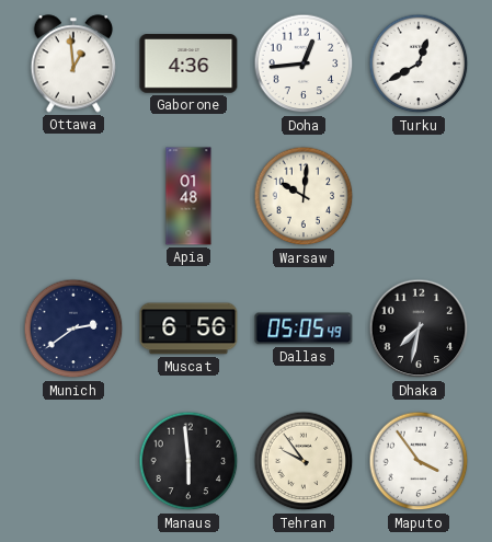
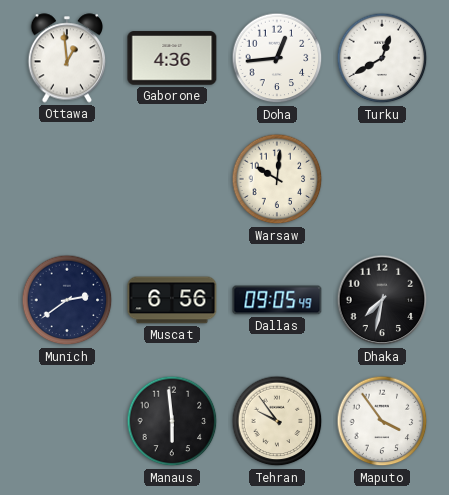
Apia: 01:48 -> none (188, 196)
Dallas: 05:05 -> 09:05 (277, 300)
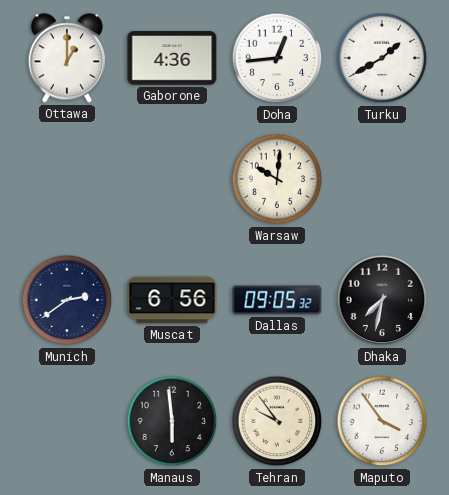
Ottawa: 12:59 -> 1:00 (67, 58)
Turku: 12:40 -> 1:40 (382, 58)
Dallas: 09:05:49 -> 09:05:32 (277, 300)
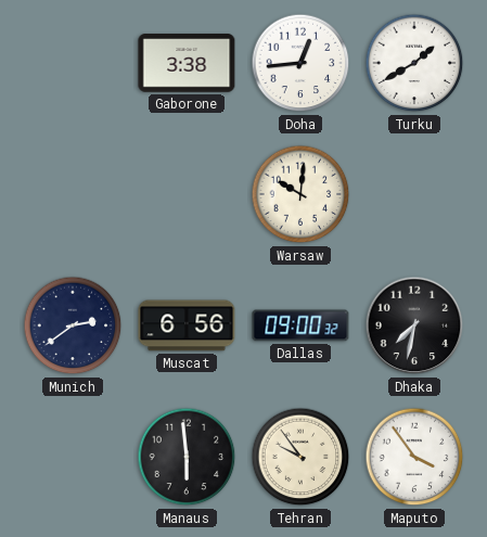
Ottawa: 1:00 -> none (67, 58)
Gaborone: 4:36 -> 3:38 (187, 63)
Dallas: 09:05 -> 09:00 (300, 325)
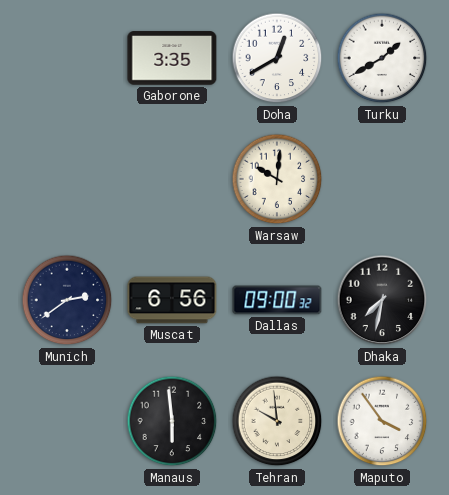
Gaborone: 3:38 -> 3:35 (172, 58)
Doha: 12:44 -> 12:40 (277, 58)
Tehran: 9:54 -> 9:59 (277, 421)
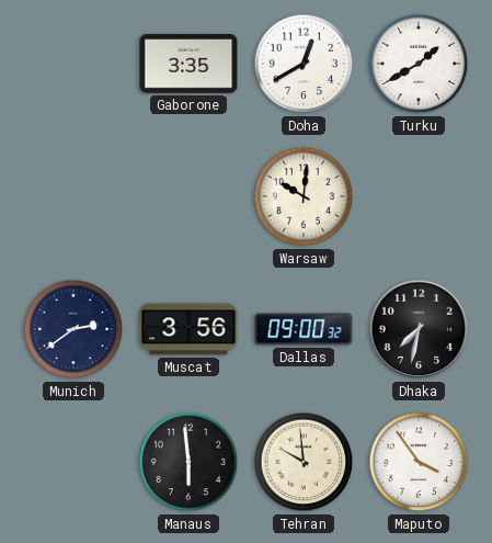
Muscat: 6:56 -> 3:56 (188, 329)
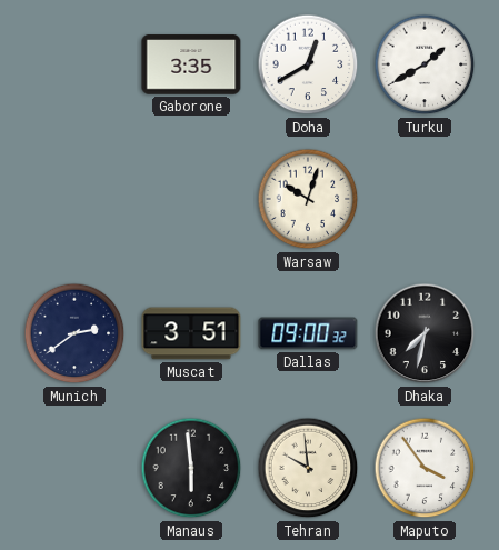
Warsaw: 10:01 -> 10:03 (308, 199)
Muscat: 3:56 -> 3:51 (191, 333)
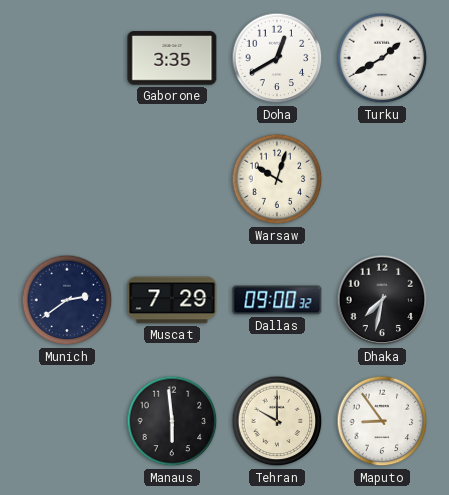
Muscat: 3:51 -> 7:29 (172, 300)
Tehran: 9:59 -> 10:00 (277, 421)
Maputo: 3:54 -> 8:54 (382, 421)
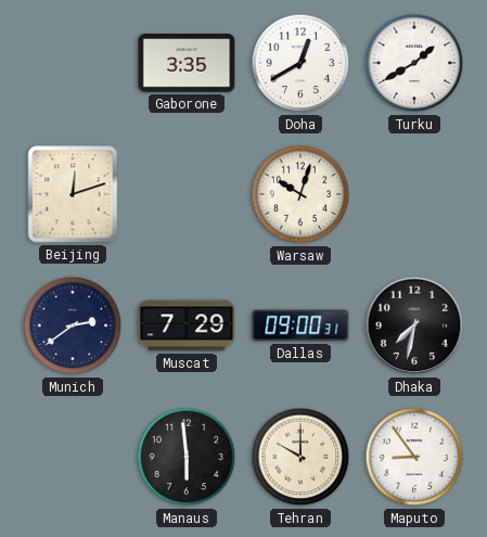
Beijing: none -> 12:12 (73, 194)
Dallas: 09:00:32 -> 09:00:31 (300, 325)
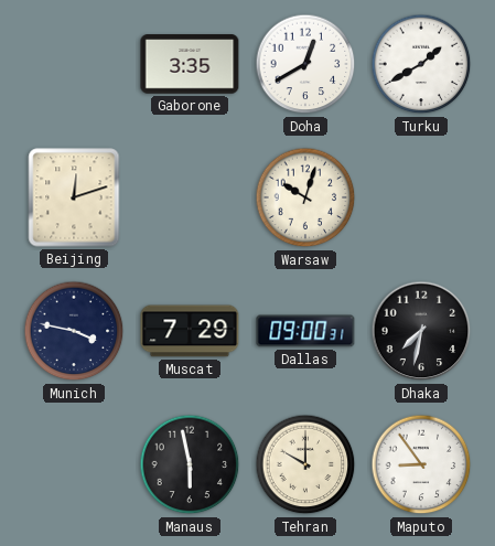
Munich: 2:39 -> 3:47 (74, 331)
Manaus: 5:59 -> 5:58 (190, 464)
